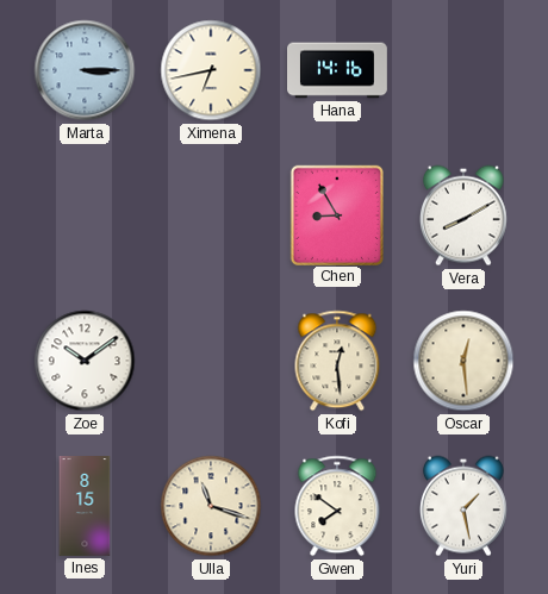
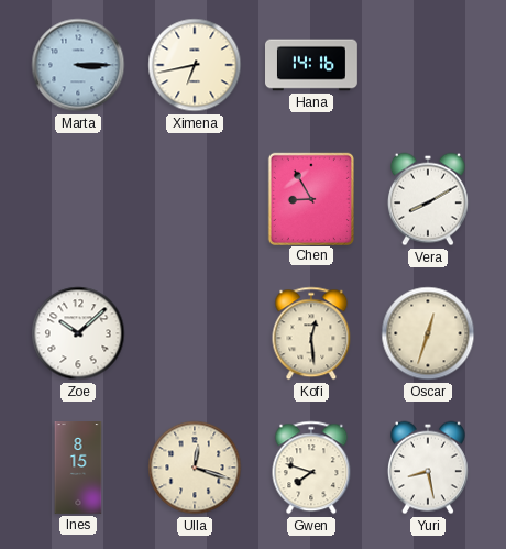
Zoe: 10:09 -> 10:08 (78, 333)
Oscar: 12:29 -> 12:33 (428, 333)
Ulla: 11:18 -> 12:18 (195, 468)
Gwen: 7:51 -> 7:48 (311, 468)
Yuri: 1:28 -> 8:28 (428, 468)
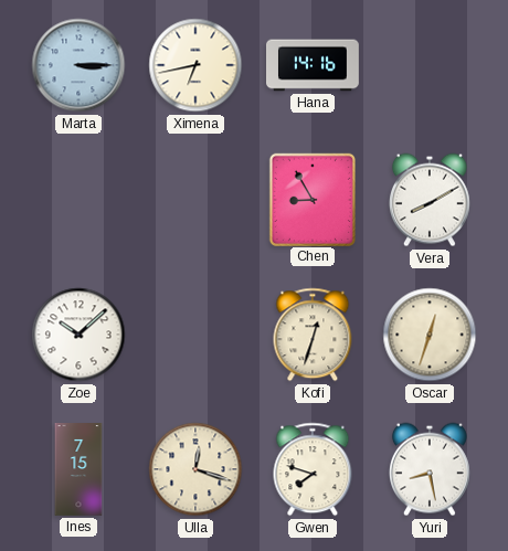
Kofi: 12:29 -> 12:33 (313, 335)
Ines: 8:15 -> 7:15 (78, 470)
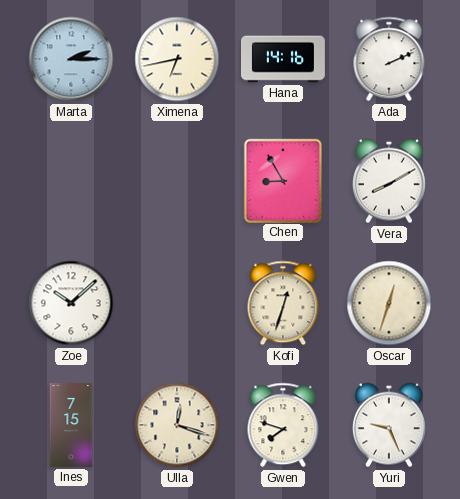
Marta: 3:15 -> 2:15 (71, 59)
Ada: none -> 2:11 (389, 59)
Yuri: 8:28 -> 9:26 (389, 425)
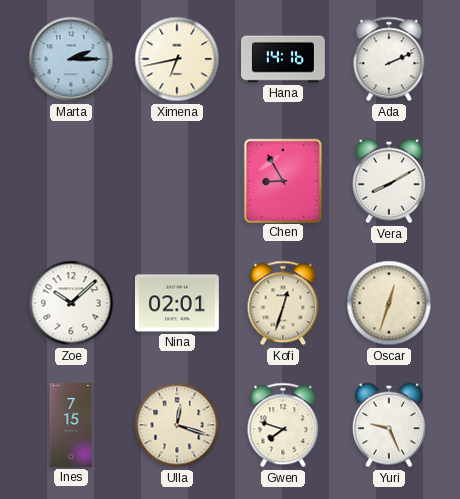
Nina: none -> 02:01 (177, 303)
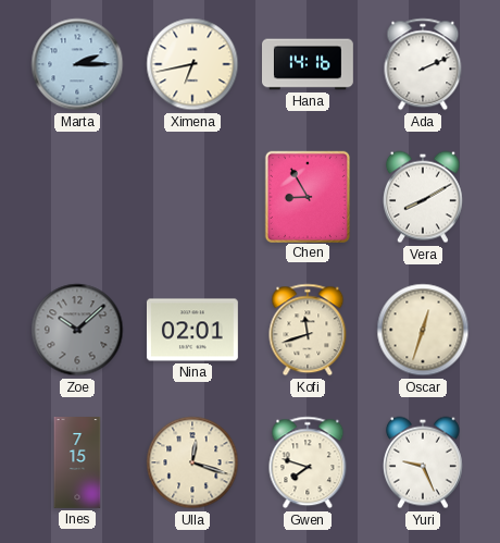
Zoe dial: white -> grey (77, 330)
Kofi: 12:33 -> 11:42 (308, 330)
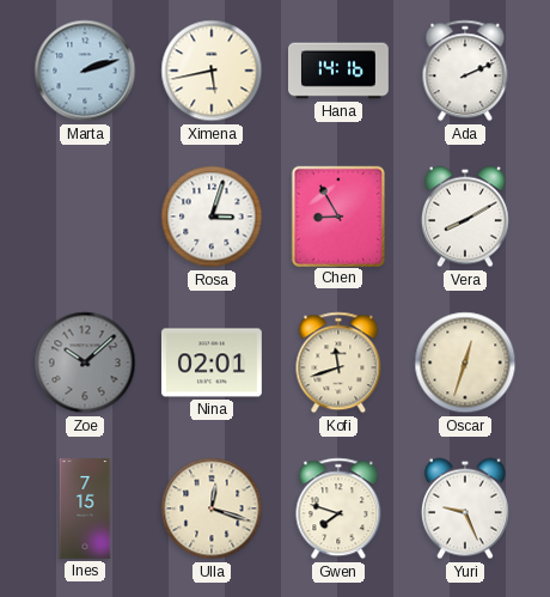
Marta: 2:15 -> 2:12 (85, 71)
Ximena: 6:43 -> 5:43 (212, 71)
Rosa: none -> 3:03 (212, 217)
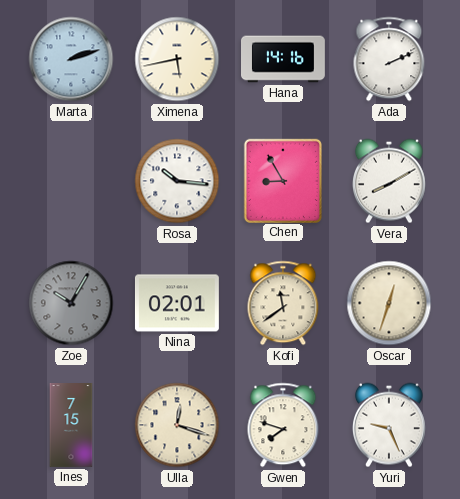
Rosa: 3:03 -> 10:16 (177, 181)
Zoe: 10:08 -> 10:05 (71, 303)
Kofi: 11:42 -> 11:39 (283, 303)
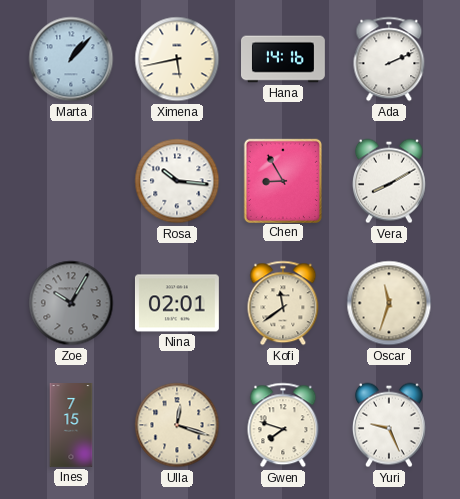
Marta: 2:12 -> 1:07 (71, 59)
Oscar: 12:33 -> 11:33 (389, 303)
